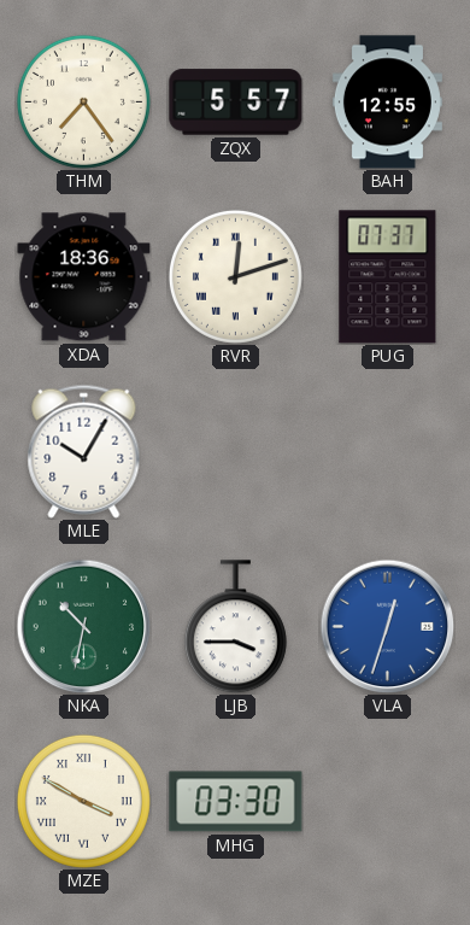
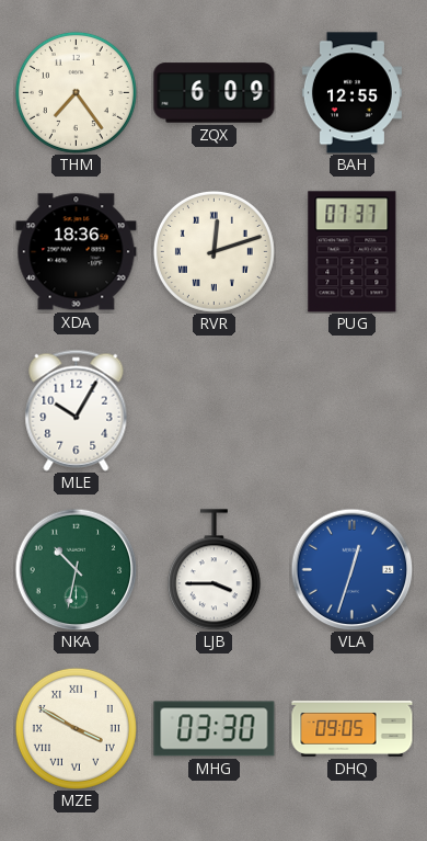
ZQX: 5:57 -> 6:09 (215, 93)
DHQ: none -> 09:05 (353, 728)
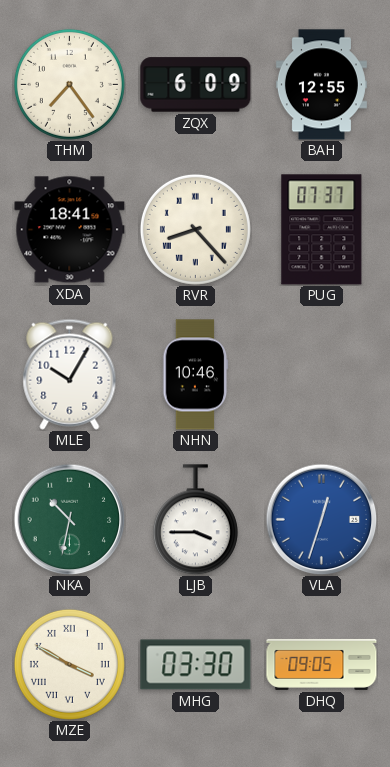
XDA: 18:36 -> 18:41 (70, 230)
RVR: 12:12 -> 8:23 (195, 229)
NHN: none -> 10:46 (196, 375)
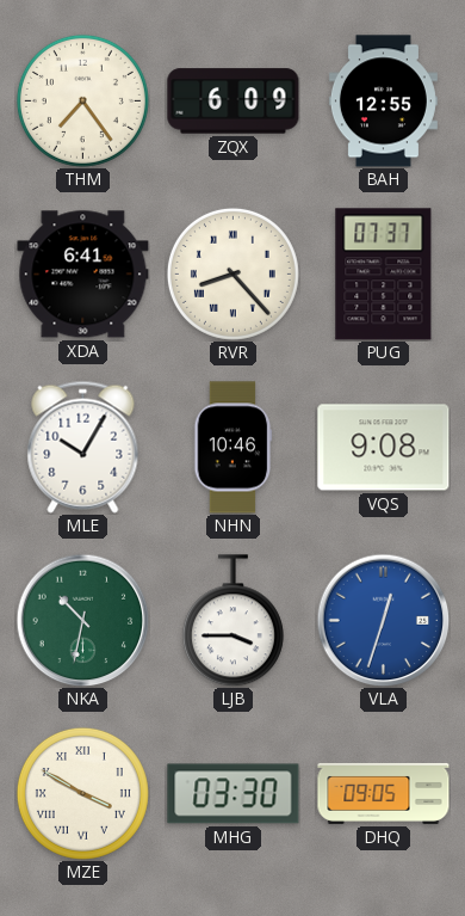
XDA: 18:41 -> 6:41 (83, 275)
VQS: none -> 9:08 (384, 448)
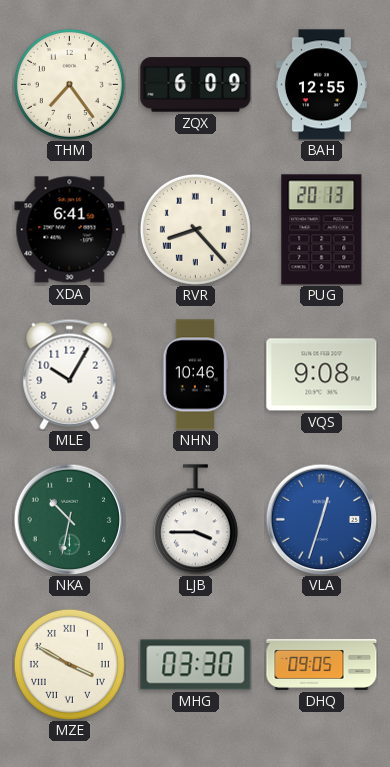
PUG: 07:37 -> 20:13 (322, 230)
